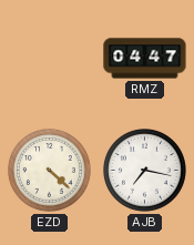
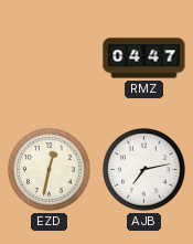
EZD: 4:22 -> 12:32 (50, 170)
AJB: 7:17 -> 7:13 (144, 170)
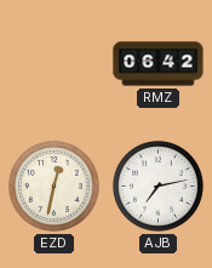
RMZ: 04:47 -> 06:42 (159, 64)
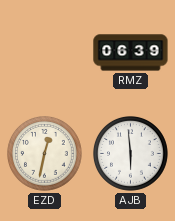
RMZ: 06:42 -> 06:39 (131, 53)
AJB: 7:13 -> 5:59 (131, 154)
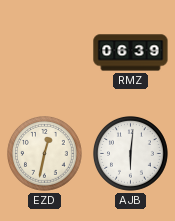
AJB: 5:59 -> 6:01 (131, 154)
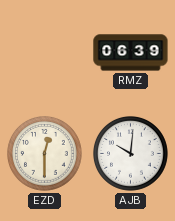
EZD: 12:32 -> 12:30 (45, 154)
AJB: 6:01 -> 10:01 (131, 154)
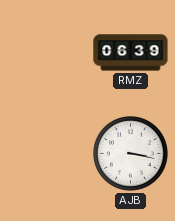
EZD: 12:30 -> none (45, 154)
AJB: 10:01 -> 3:17 (131, 154)
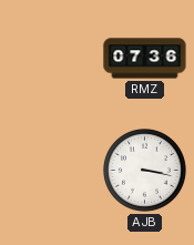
RMZ: 06:39 -> 07:36 (145, 59)
